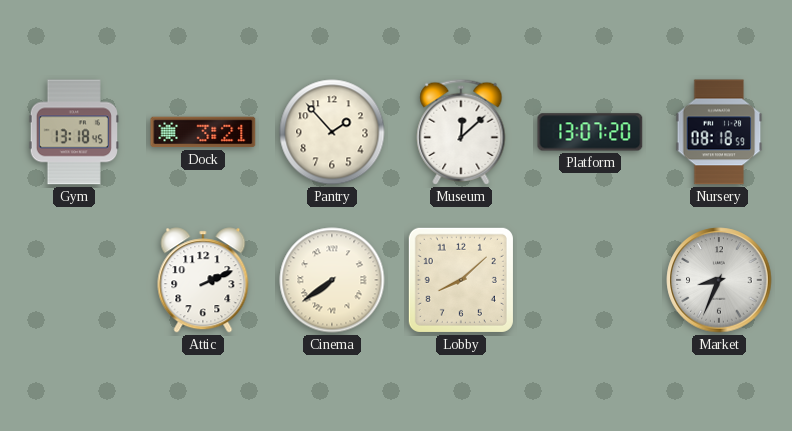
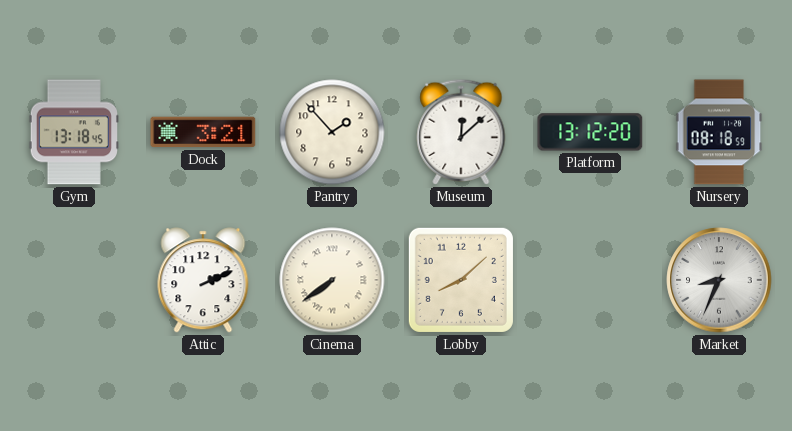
Platform: 13:07 -> 13:12 (590, 132)
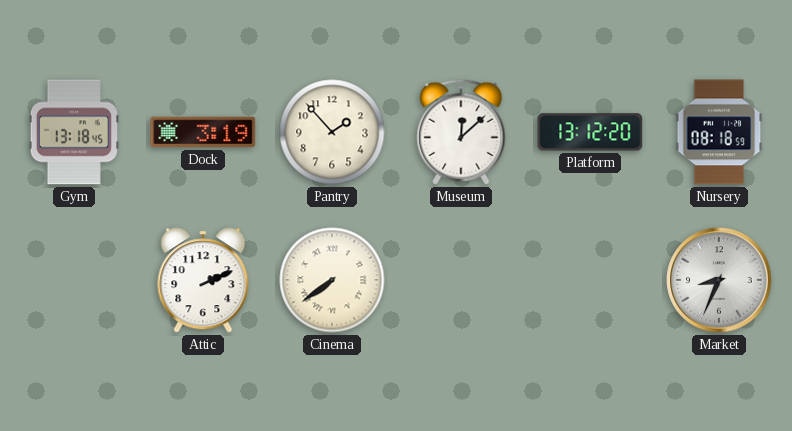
Dock: 3:21 -> 3:19 (203, 132)
Lobby: 8:08 -> none (461, 280)
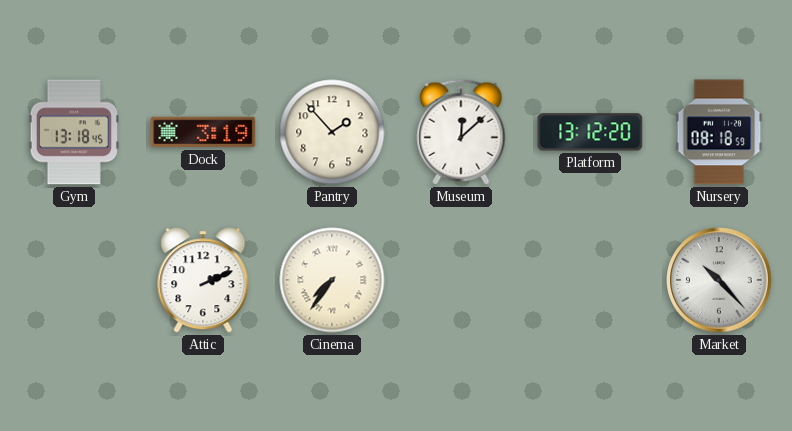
Cinema: 7:39 -> 7:36 (332, 280)
Market: 8:34 -> 10:23 (719, 280)
